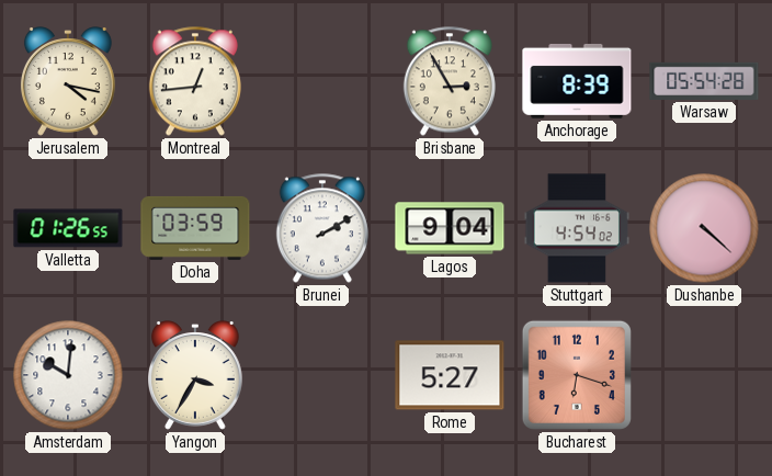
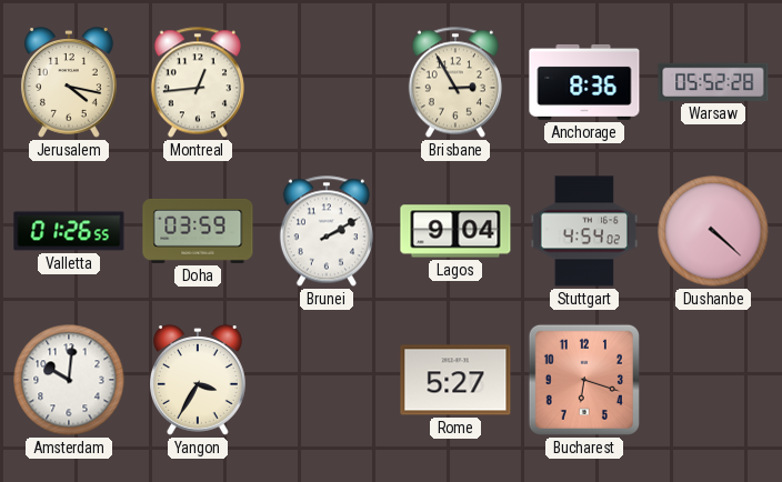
Anchorage: 8:39 -> 8:36 (584, 82)
Warsaw: 05:54 -> 05:52 (713, 82)
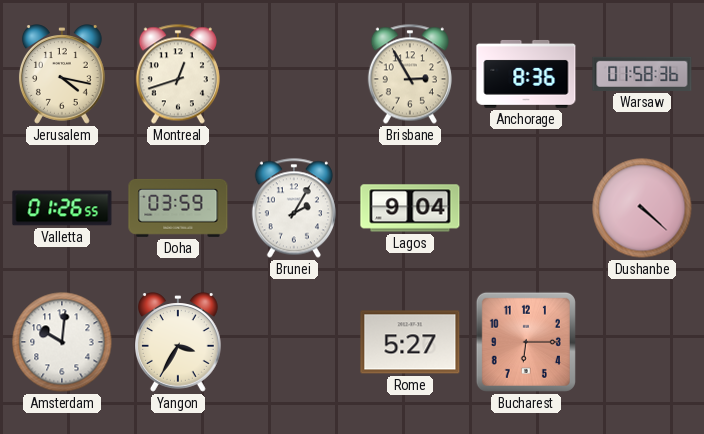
Montreal: 12:44 -> 12:42 (178, 74)
Warsaw: 05:52 -> 01:58 (642, 74)
Brunei: 2:10 -> 2:05 (294, 208)
Stuttgart: 4:54 -> none (584, 231)
Bucharest: 6:18 -> 6:15 (526, 342)
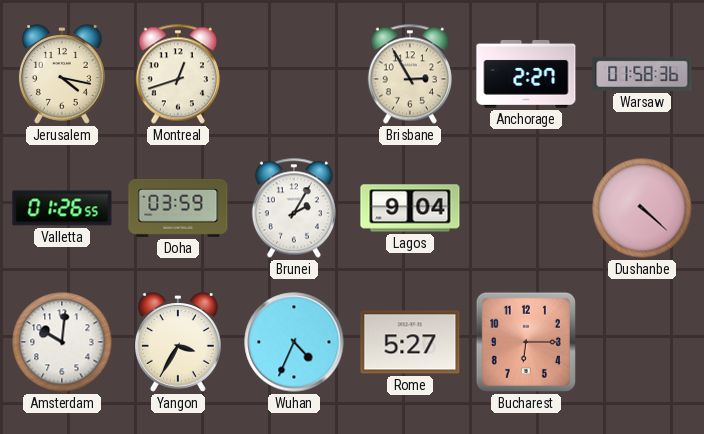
Anchorage: 8:36 -> 2:27 (526, 74)
Wuhan: none -> 4:34 (294, 342)
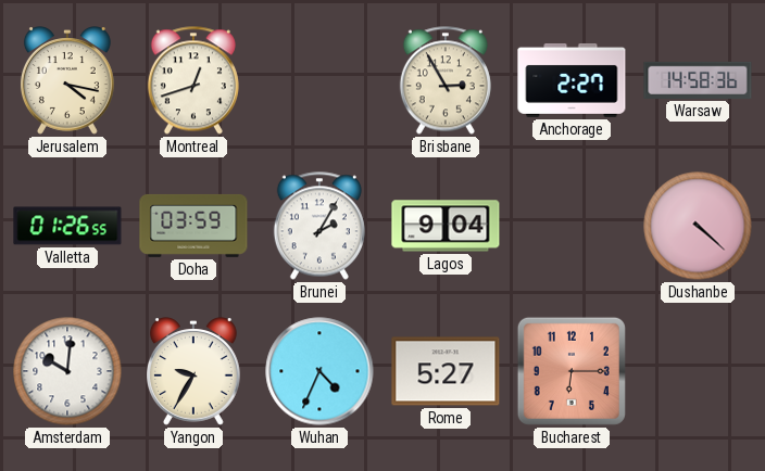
Warsaw: 01:58 -> 14:58 (698, 80)
Yangon: 3:35 -> 9:35 (193, 371)
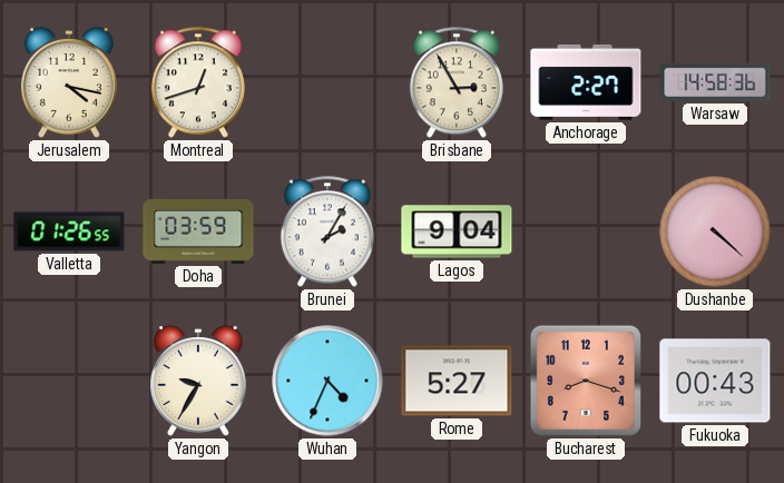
Amsterdam: 10:01 -> none (67, 371)
Bucharest: 6:15 -> 8:18 (586, 381)
Fukuoka: none -> 00:43 (715, 381)
